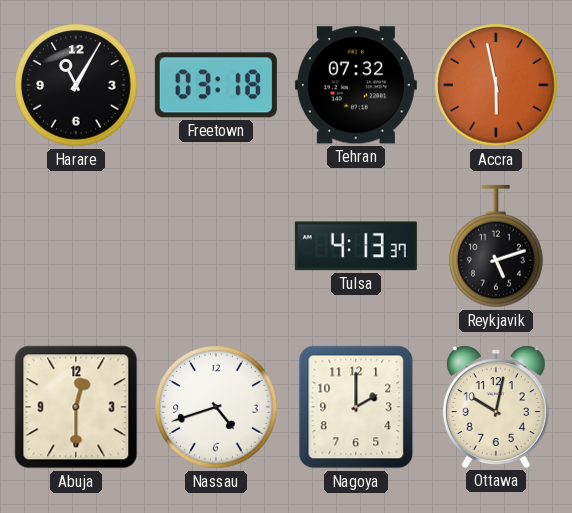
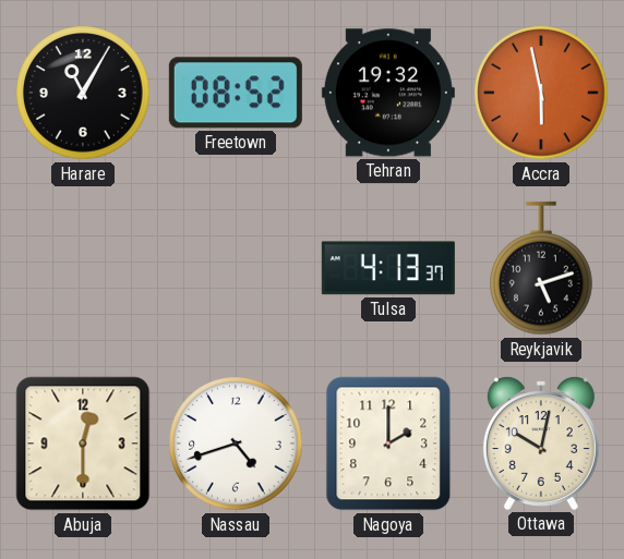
Freetown: 03:18 -> 08:52 (236, 93)
Tehran: 07:32 -> 19:32 (388, 93)
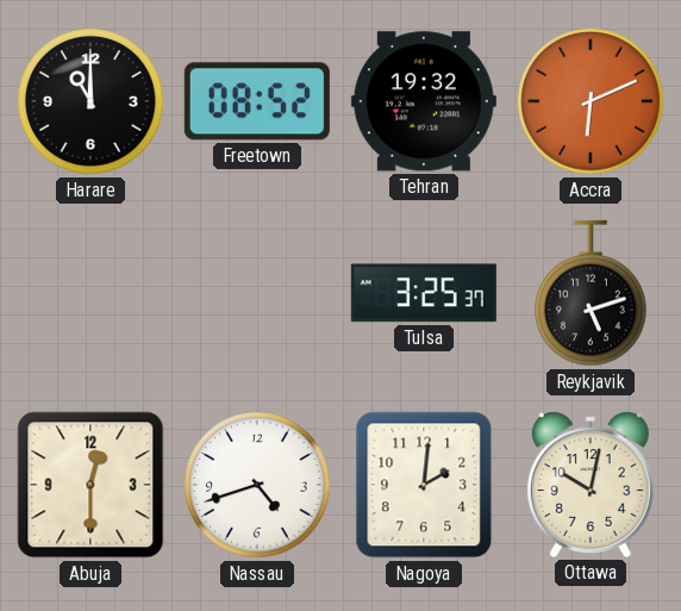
Harare: 11:05 -> 11:00 (90, 101)
Accra: 5:58 -> 6:11 (591, 101)
Tulsa: 4:13 -> 3:25 (424, 293)
Nagoya: 2:00 -> 2:01 (424, 485)
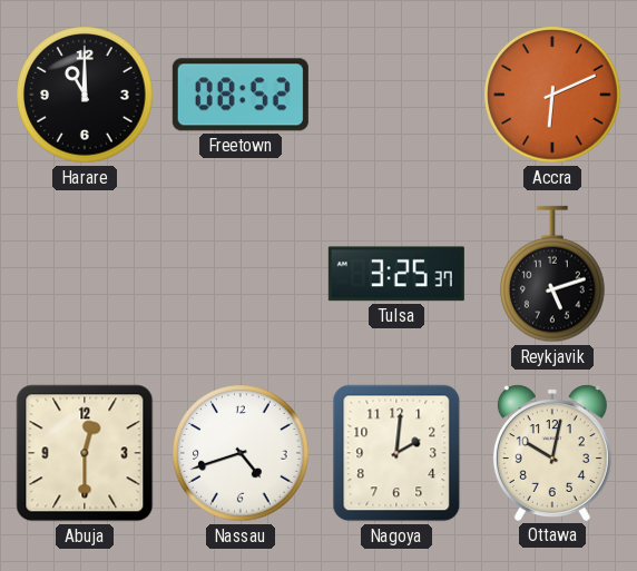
Tehran: 19:32 -> none (424, 101)
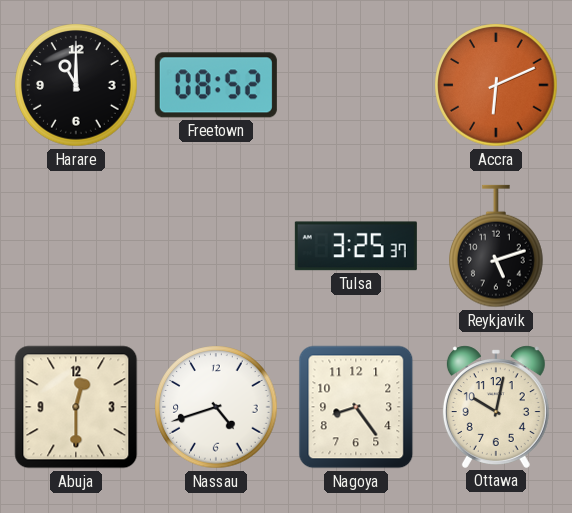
Nagoya: 2:01 -> 8:24 (356, 407)
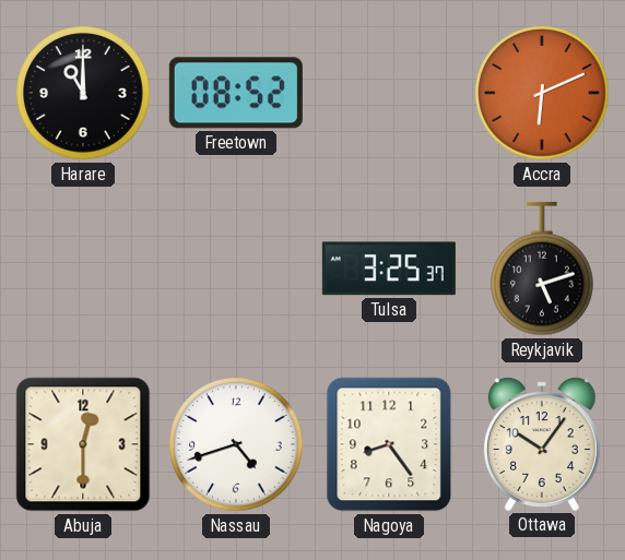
Ottawa: 10:02 -> 10:06 (542, 444)
